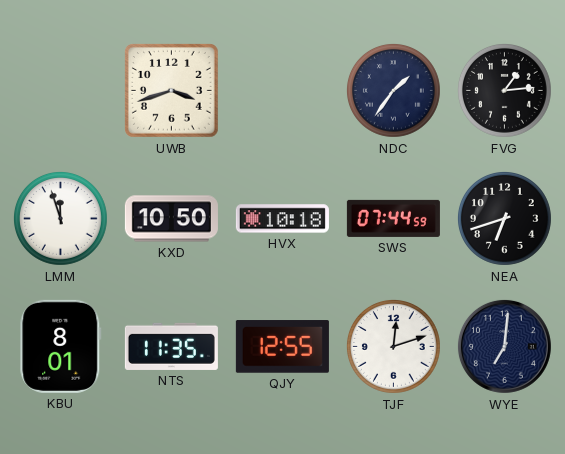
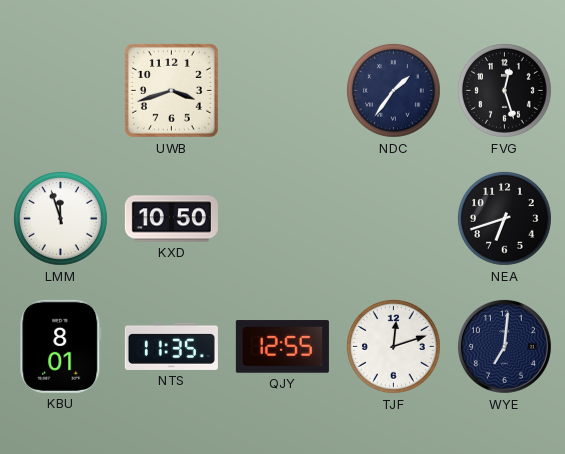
FVG: 1:14 -> 12:27 (504, 90)
HVX: 10:18 -> none (282, 219)
SWS: 07:44 -> none (393, 218)
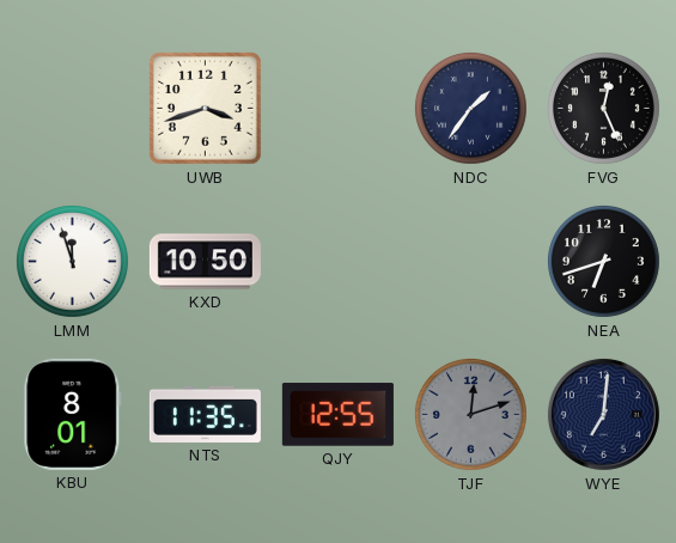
FVG: 12:27 -> 12:26 (603, 108)
TJF dial: white -> grey (470, 414)
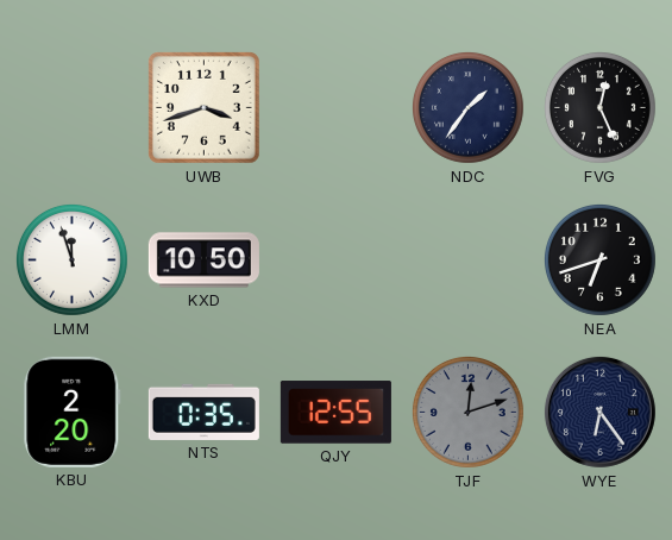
KBU: 8:01 -> 2:20 (73, 412)
NTS: 11:35 -> 0:35 (203, 412)
WYE: 7:01 -> 6:24 (599, 412)
